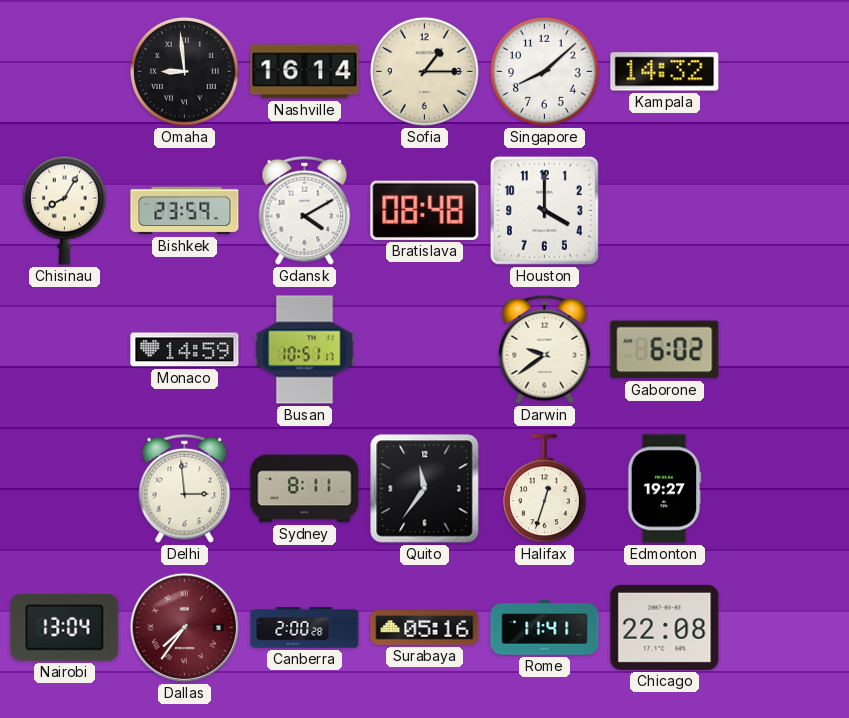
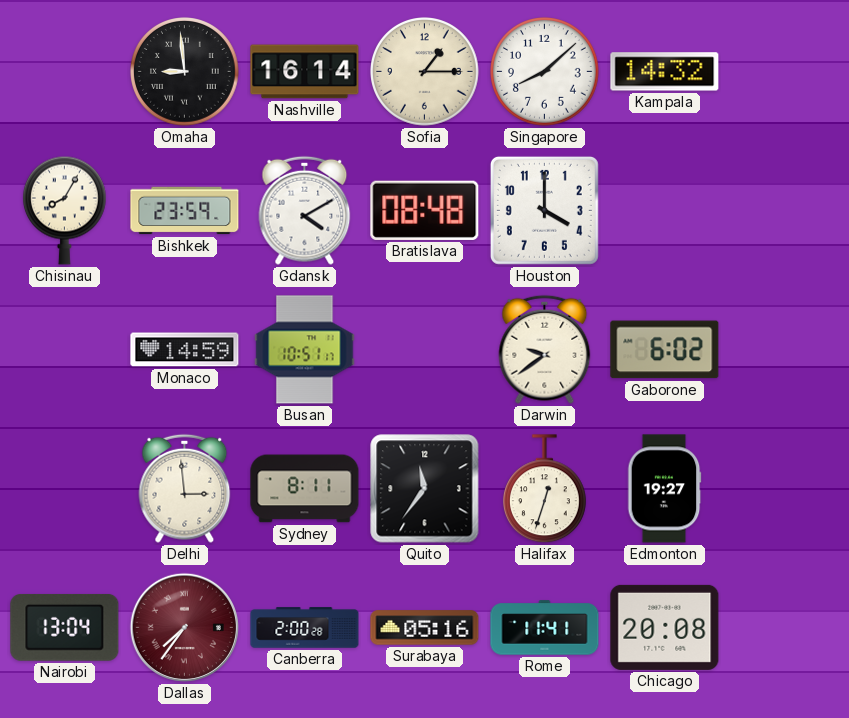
Chicago: 22:08 -> 20:08 (665, 627)
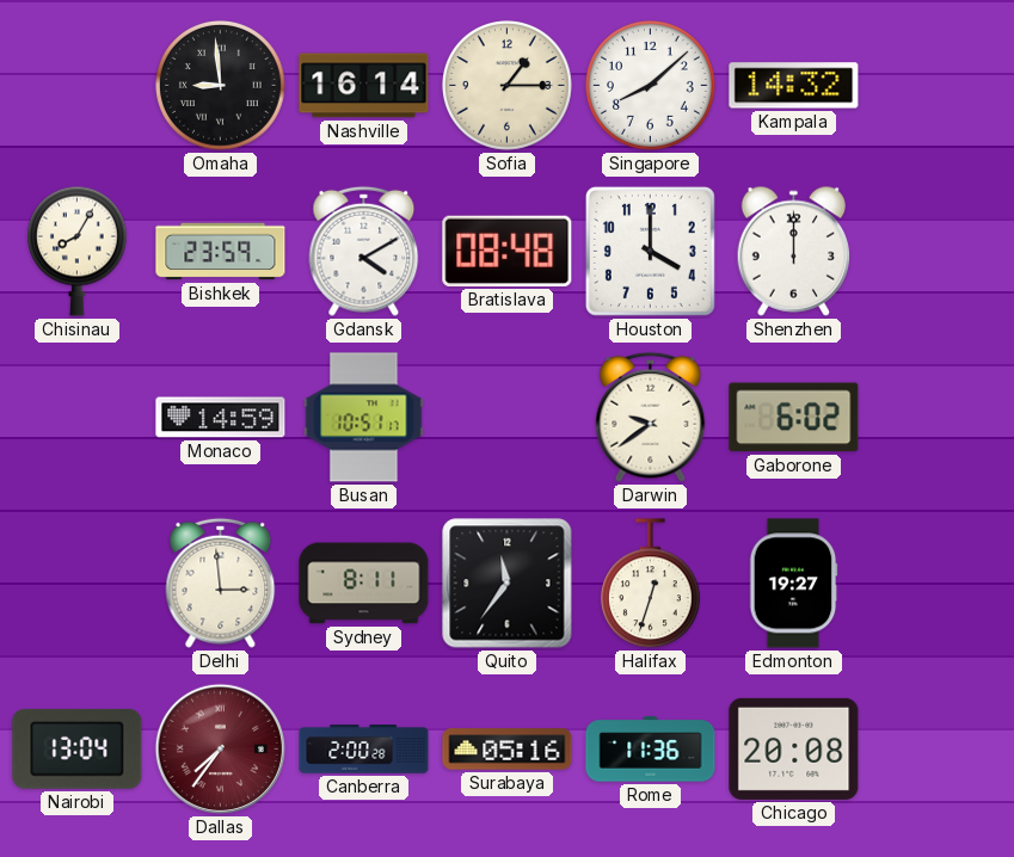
Shenzhen: none -> 12:00 (794, 251)
Rome: 11:41 -> 11:36 (651, 750)
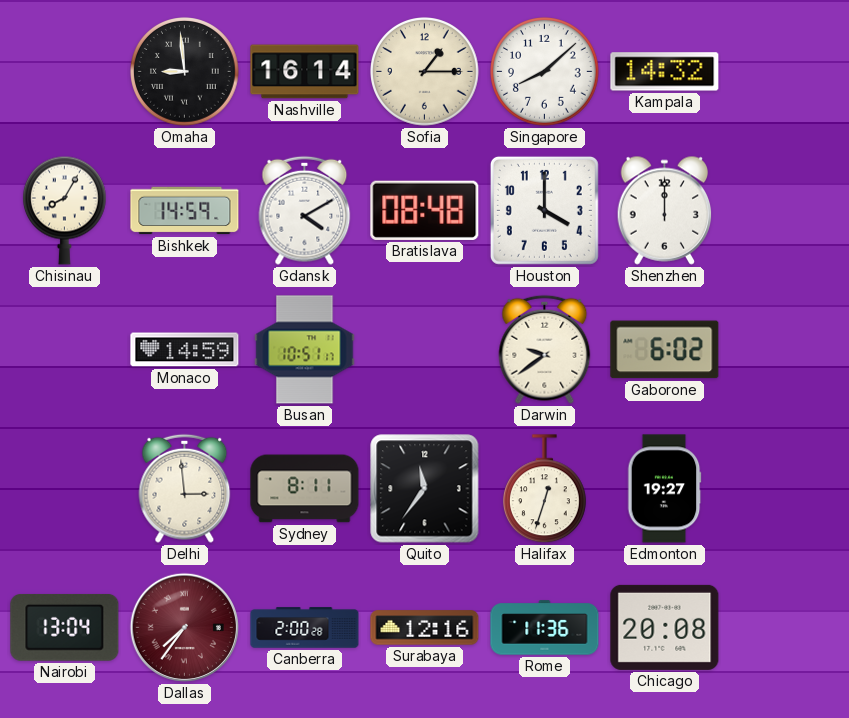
Bishkek: 23:59 -> 14:59 (185, 211)
Surabaya: 05:16 -> 12:16 (425, 628)
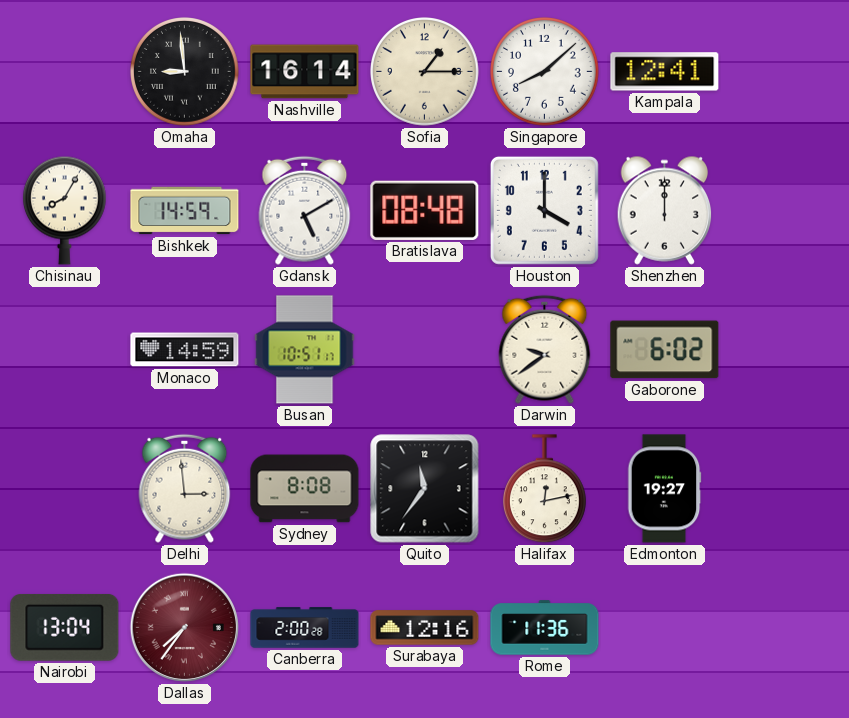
Kampala: 14:32 -> 12:41 (665, 72)
Gdansk: 4:10 -> 5:10 (305, 210)
Sydney: 8:11 -> 8:08 (305, 489)
Halifax: 12:33 -> 12:13 (544, 489)
Chicago: 20:08 -> none (665, 627)
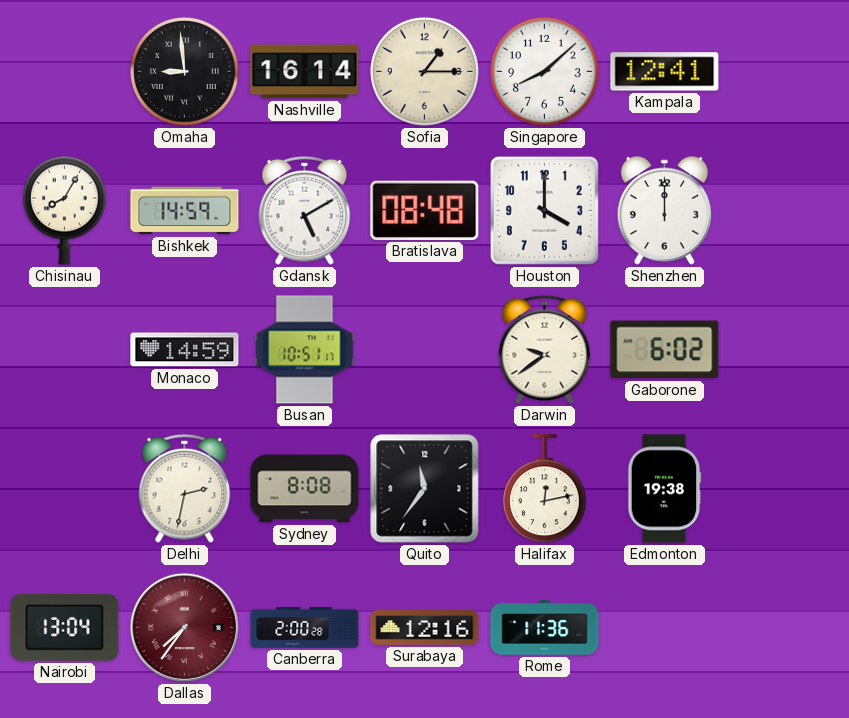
Delhi: 2:59 -> 2:32 (185, 488)
Edmonton: 19:27 -> 19:38 (664, 489)
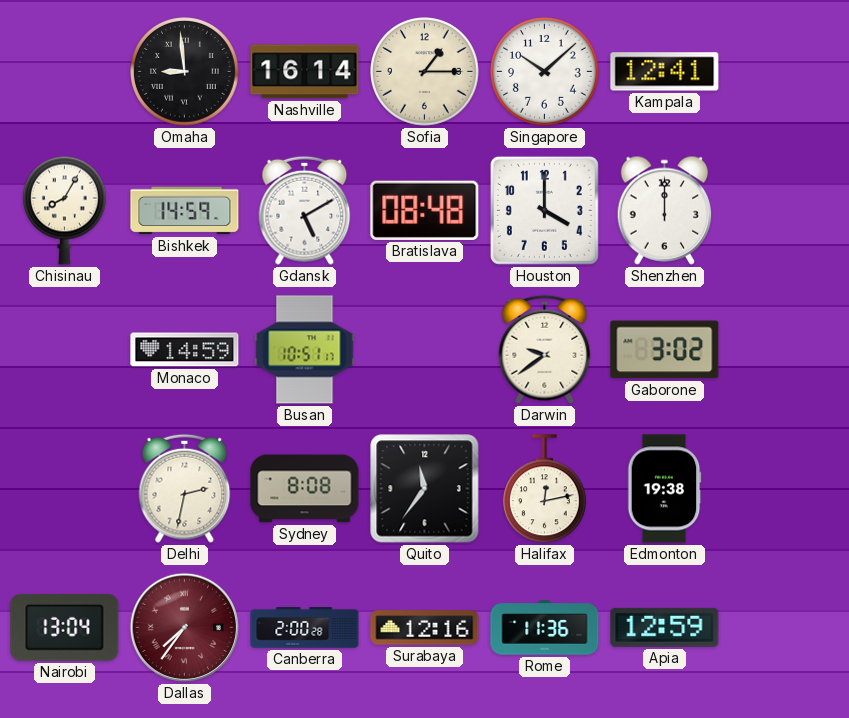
Singapore: 8:08 -> 10:08 (545, 72)
Gaborone: 6:02 -> 3:02 (665, 350)
Apia: none -> 12:59 (665, 627)
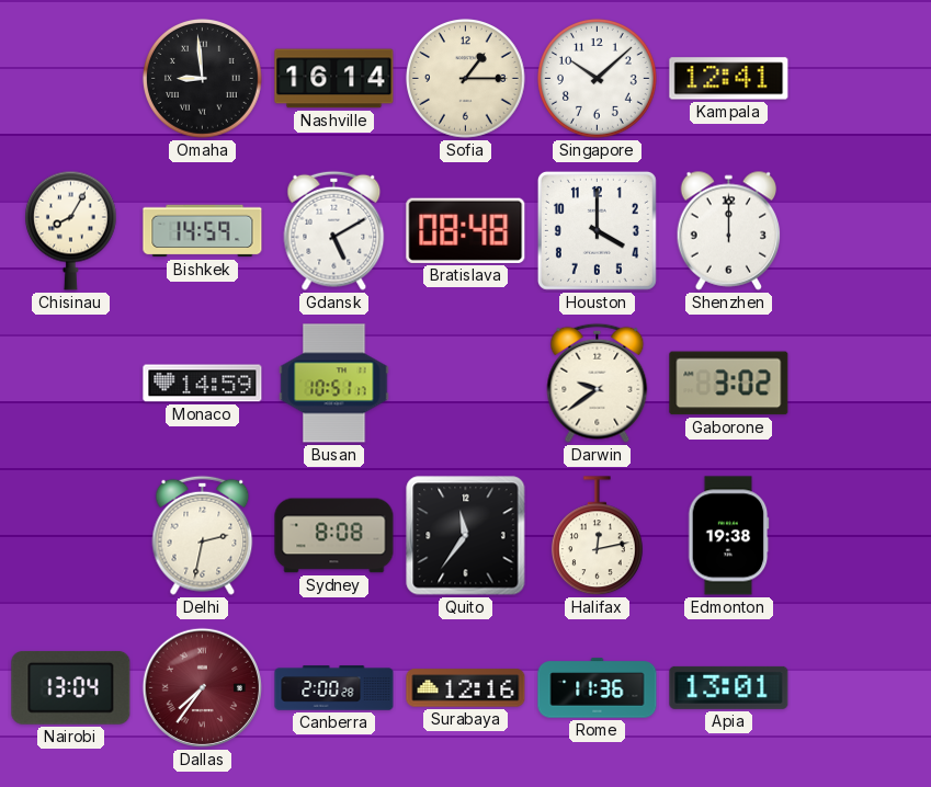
Apia: 12:59 -> 13:01 (729, 687)
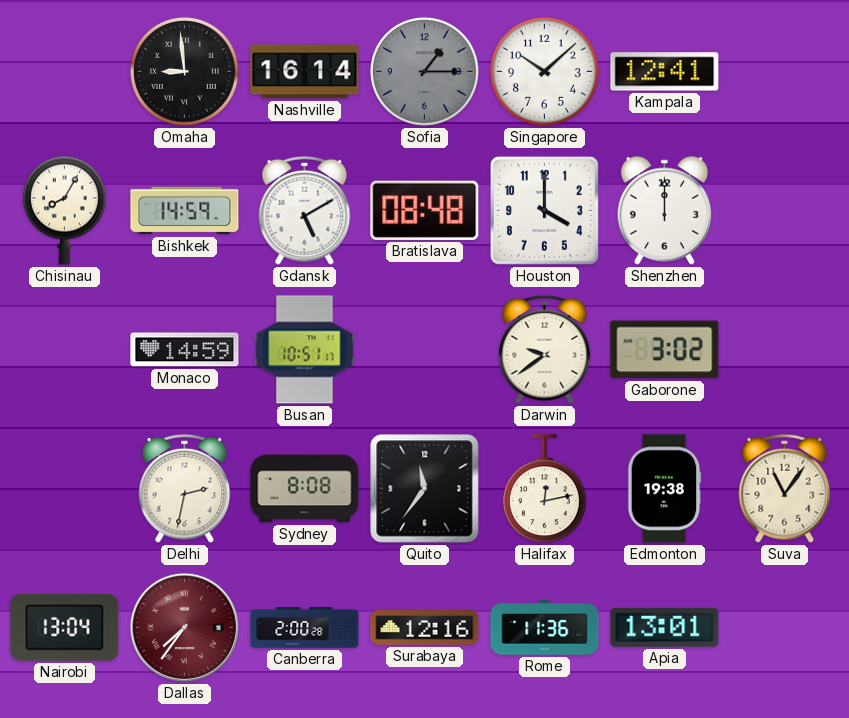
Sofia dial: cream -> grey (425, 72)
Suva: none -> 11:06 (785, 488)
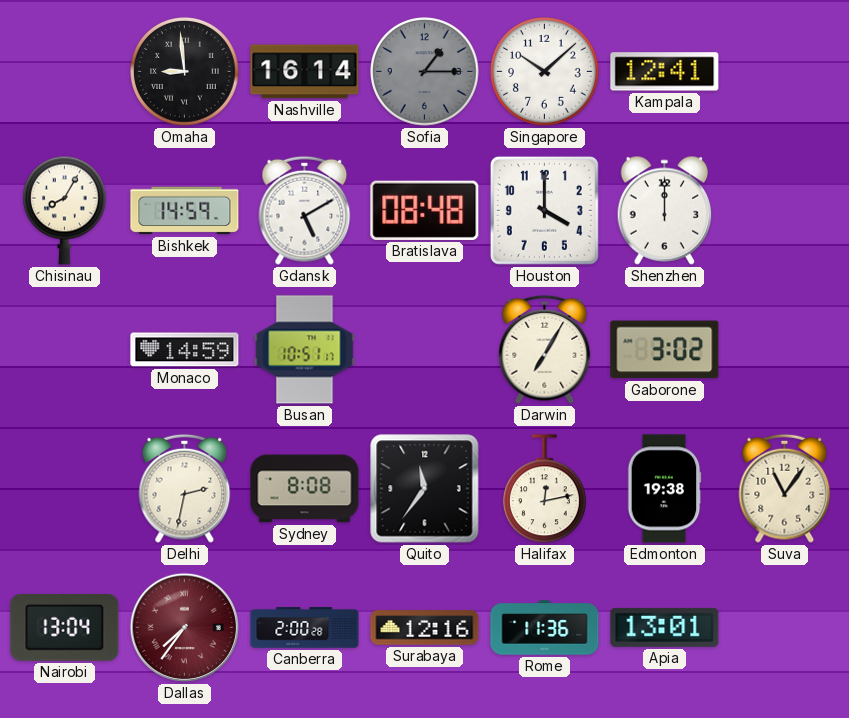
Darwin: 9:39 -> 7:05 (545, 349)
